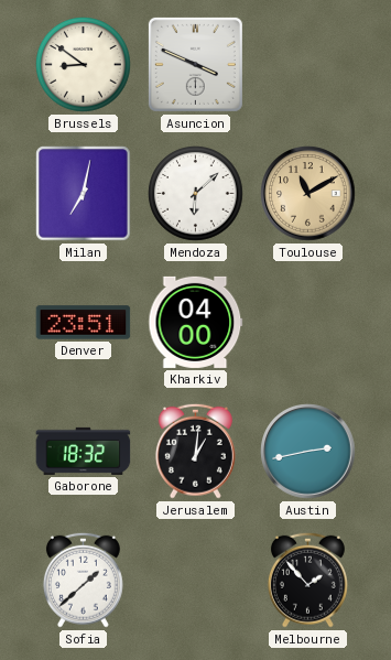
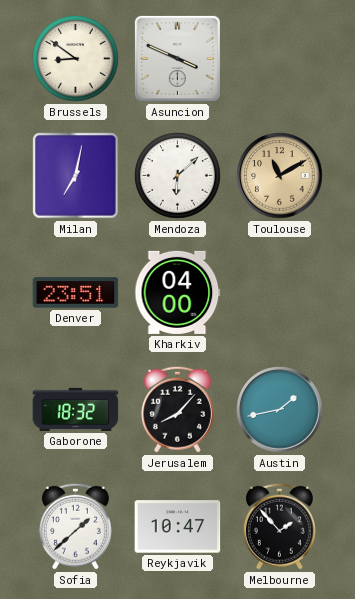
Jerusalem: 1:01 -> 8:07 (177, 409)
Austin: 2:43 -> 1:43 (280, 410)
Reykjavik: none -> 10:47 (178, 527)
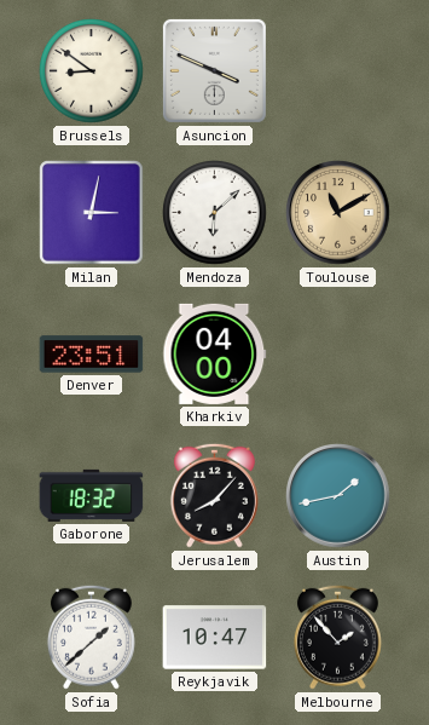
Milan: 7:02 -> 3:02 (92, 213)
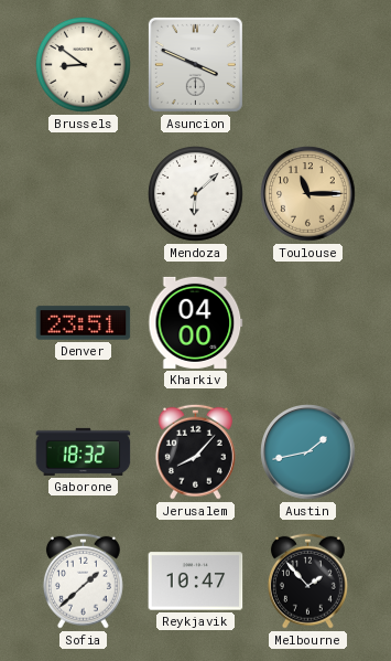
Milan: 3:02 -> none (92, 213)
Toulouse: 11:10 -> 11:15 (308, 194)
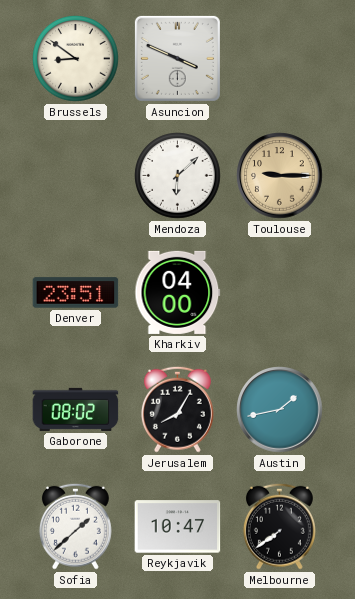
Toulouse: 11:15 -> 9:15 (280, 176)
Gaborone: 18:32 -> 08:02 (76, 409)
Jerusalem: 8:07 -> 8:05 (177, 409)
Melbourne: 1:53 -> 7:39 (279, 526)
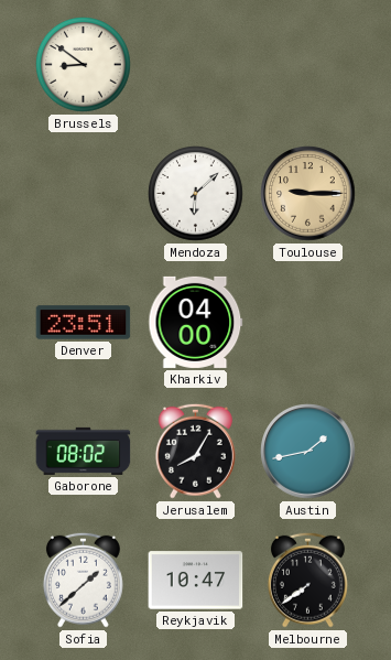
Asuncion: 3:49 -> none (177, 58)
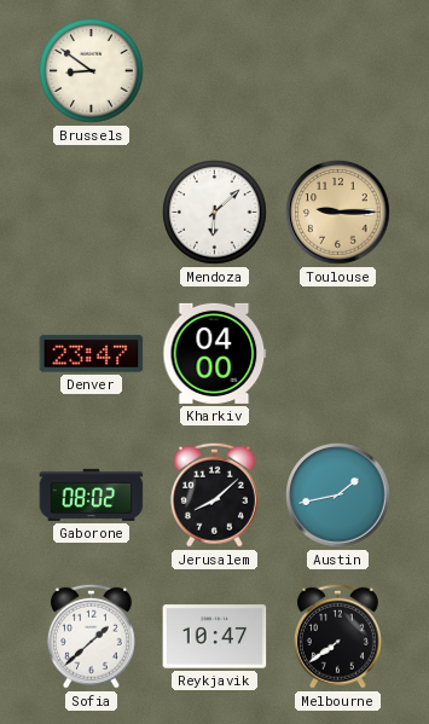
Denver: 23:51 -> 23:47 (92, 354)
Jerusalem: 8:05 -> 8:08 (214, 494)
